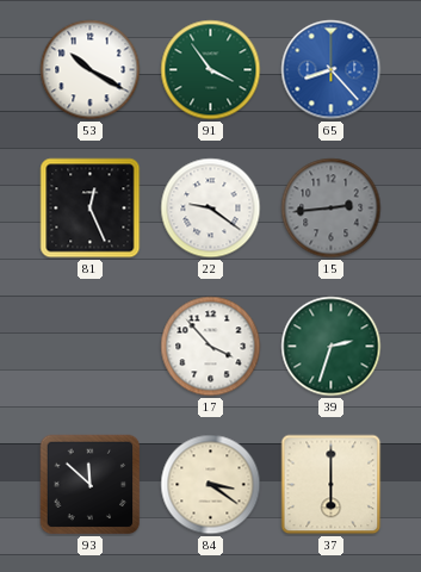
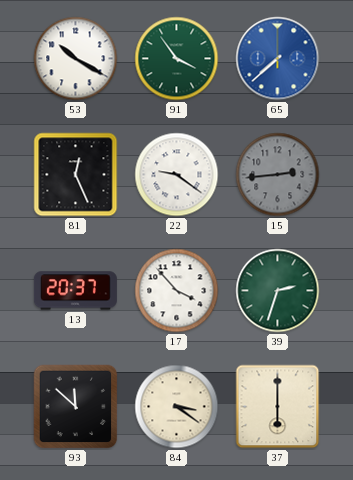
65: 8:23 -> 7:38 (278, 59)
13: none -> 20:37 (75, 291)
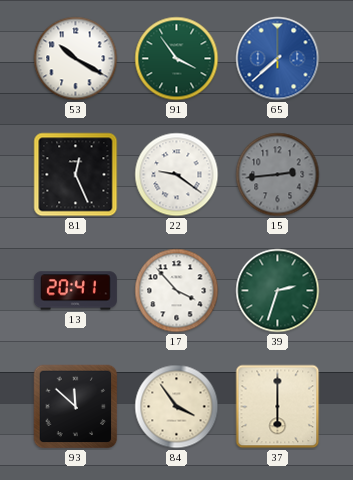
13: 20:37 -> 20:41 (75, 291)
84: 3:21 -> 3:54 (177, 407)
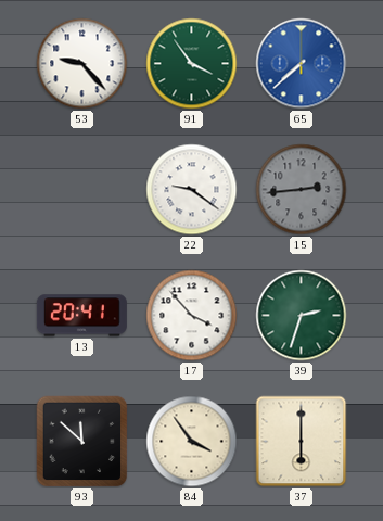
53: 10:20 -> 9:23 (82, 64)
81: 12:26 -> none (76, 175)
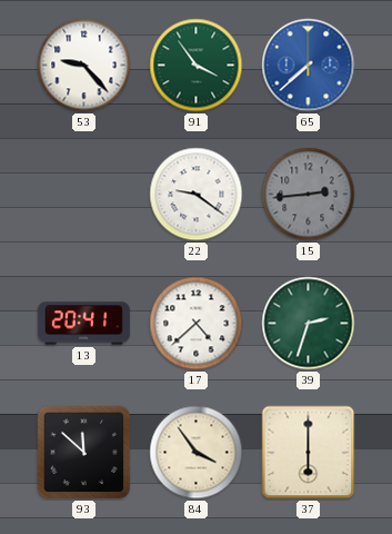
17: 3:53 -> 4:38 (197, 324)
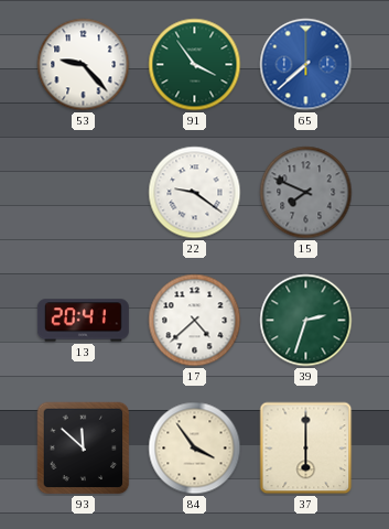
15: 2:44 -> 7:49 (306, 193)
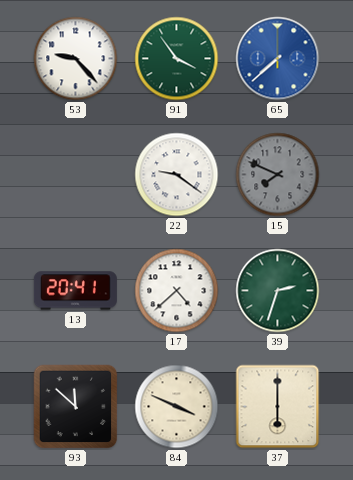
84: 3:54 -> 3:49 (177, 407)
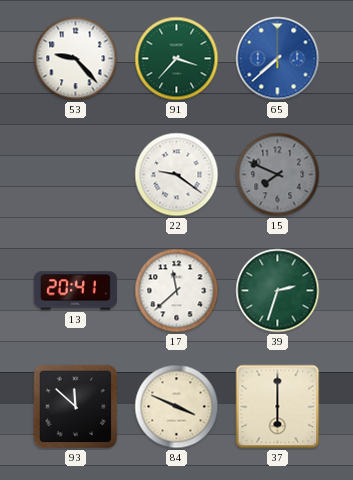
91: 3:54 -> 3:37 (177, 59)
17: 4:38 -> 11:38 (177, 291)
